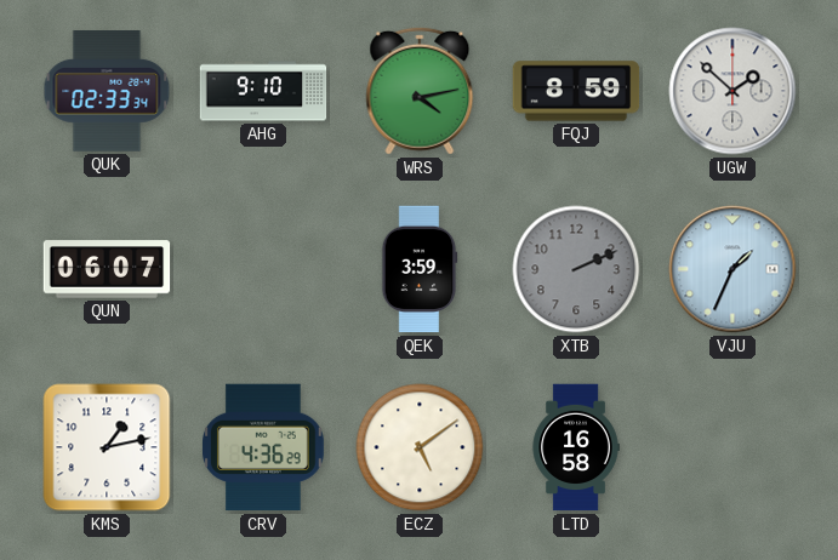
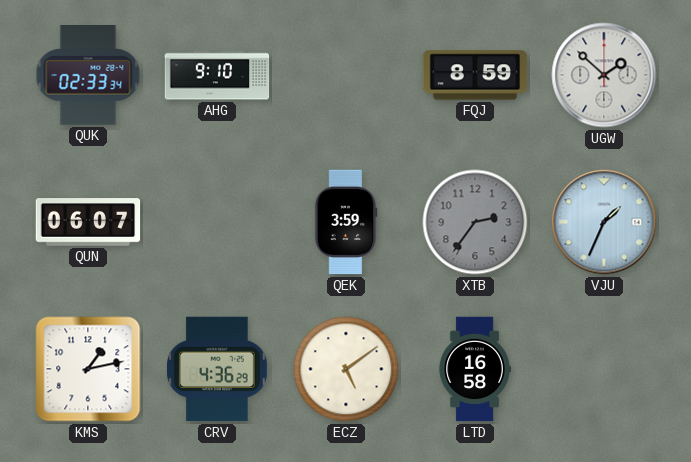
WRS: 4:13 -> none (420, 91)
XTB: 2:11 -> 2:36 (475, 222)
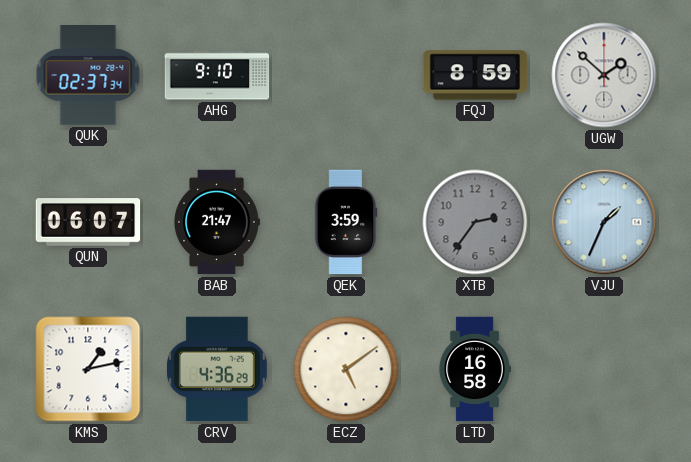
QUK: 02:33 -> 02:37 (88, 76)
BAB: none -> 21:47 (217, 222)
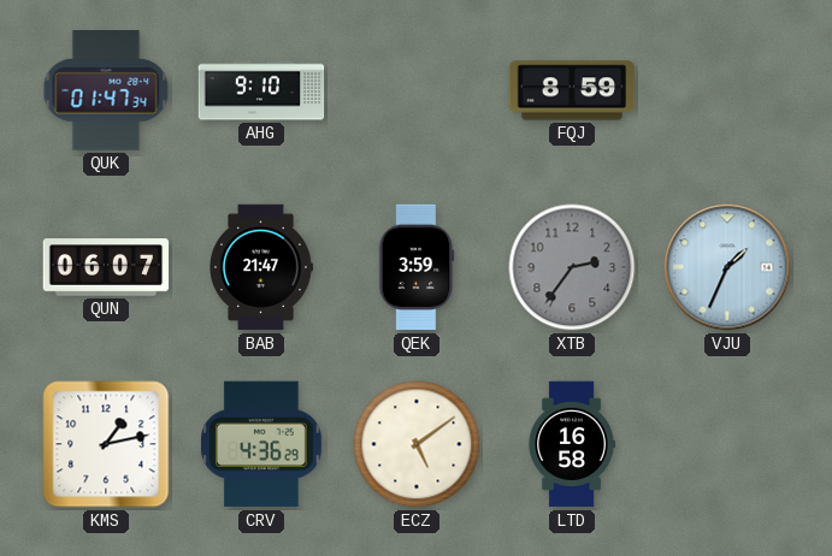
QUK: 02:37 -> 01:47 (106, 91)
UGW: 1:52 -> none (604, 75)
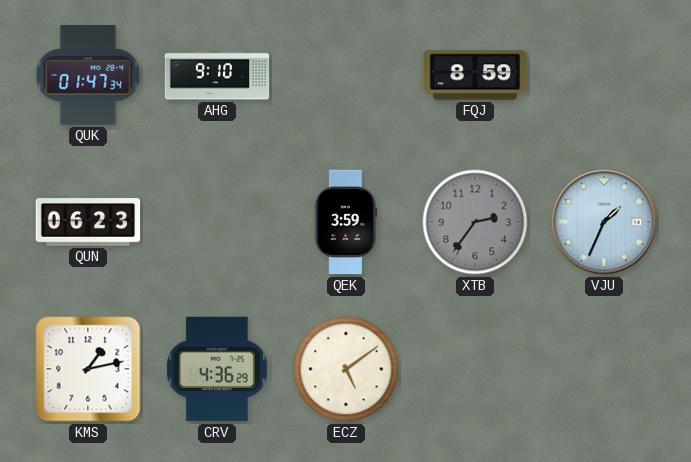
QUN: 06:07 -> 06:23 (88, 222)
BAB: 21:47 -> none (261, 267)
LTD: 16:58 -> none (572, 444)
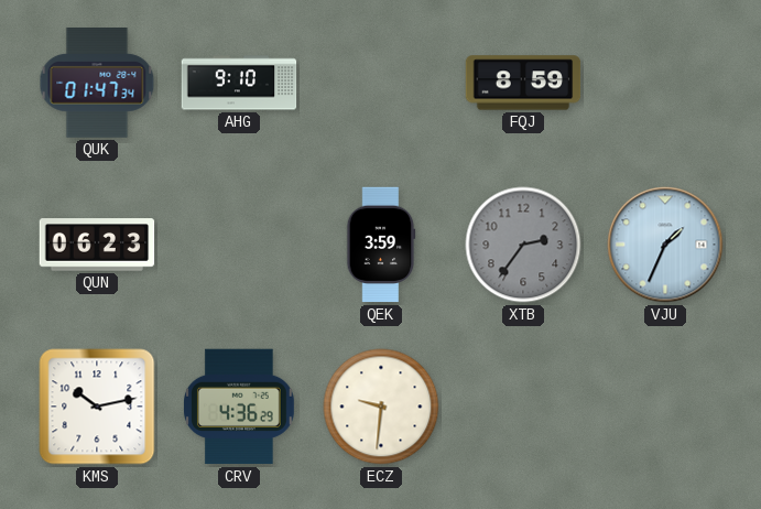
KMS: 1:13 -> 10:13 (97, 407)
ECZ: 5:09 -> 9:31 (381, 407)
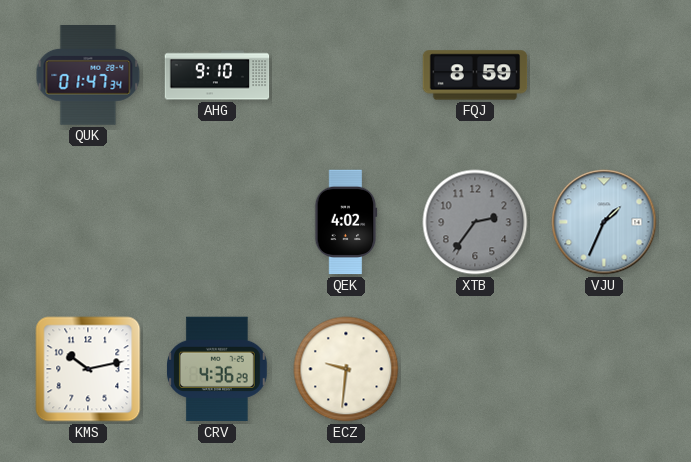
QUN: 06:23 -> none (97, 245)
QEK: 3:59 -> 4:02 (346, 222)
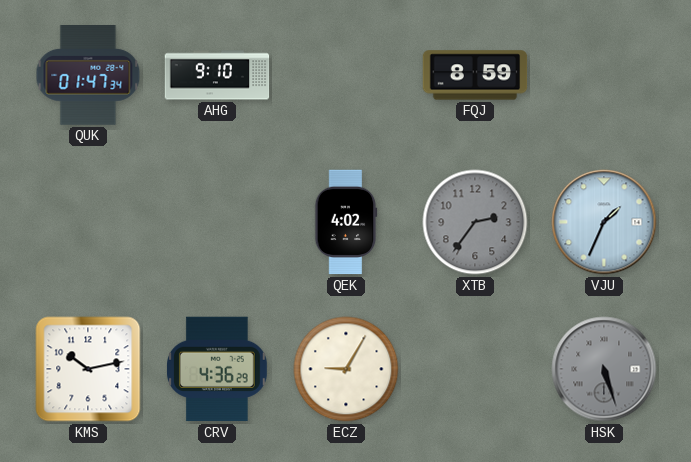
ECZ: 9:31 -> 9:05 (346, 369)
HSK: none -> 5:27 (604, 369)
